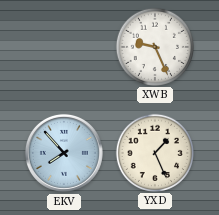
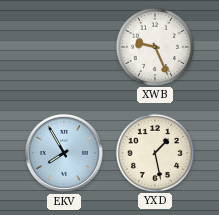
EKV: 7:53 -> 7:55 (64, 153)
YXD: 1:26 -> 1:28 (154, 152)
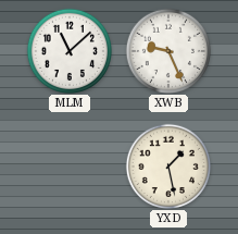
MLM: none -> 11:08 (68, 50)
EKV: 7:55 -> none (64, 153)
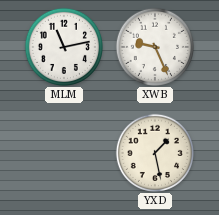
MLM: 11:08 -> 11:13 (63, 46)
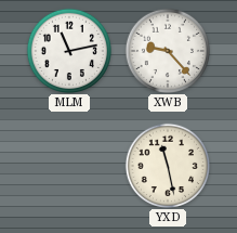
XWB: 9:26 -> 9:23 (167, 50)
YXD: 1:28 -> 11:28 (167, 165)
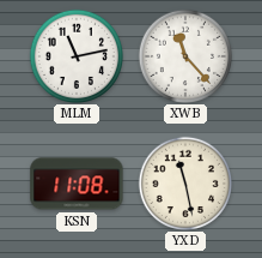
XWB: 9:23 -> 11:23 (184, 55)
KSN: none -> 11:08 (77, 184)
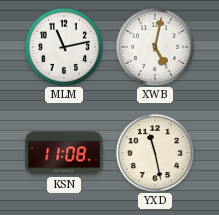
XWB: 11:23 -> 5:02 (154, 46)
